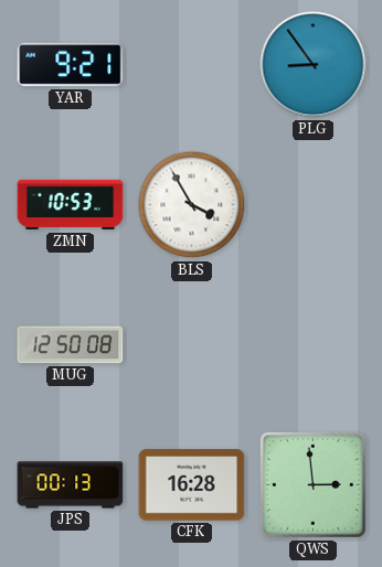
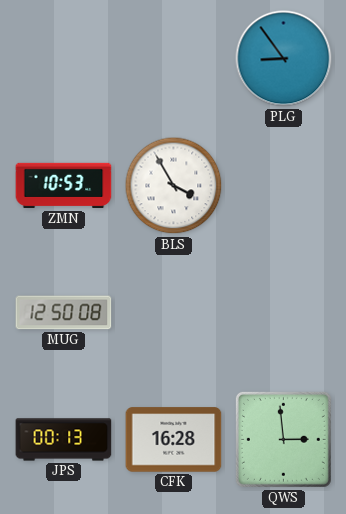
YAR: 9:21 -> none (71, 65)
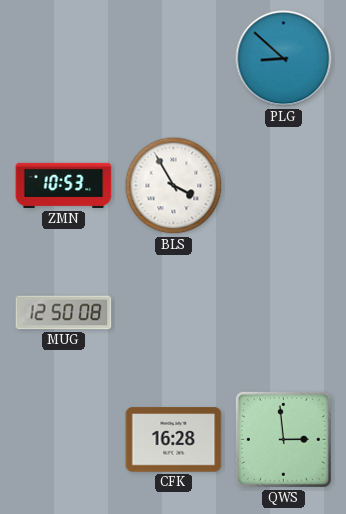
PLG: 8:54 -> 8:52 (284, 59)
JPS: 00:13 -> none (64, 440)
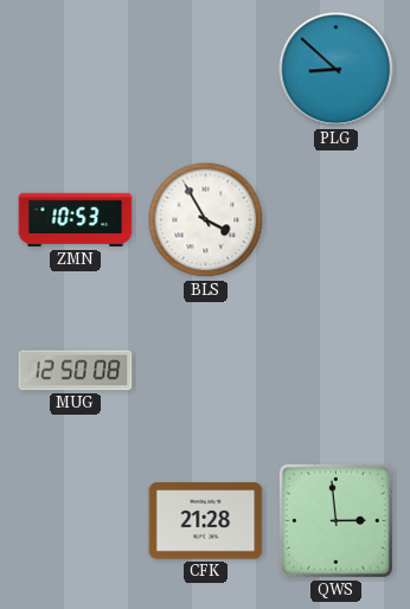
CFK: 16:28 -> 21:28 (206, 521)
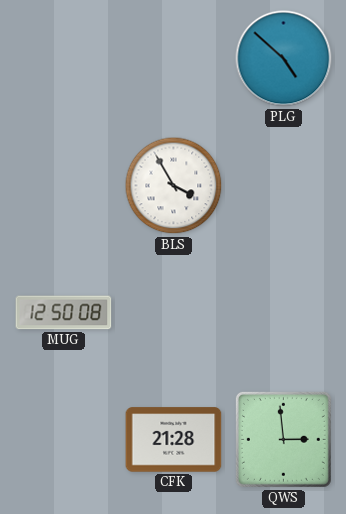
PLG: 8:52 -> 4:52 (284, 59)
ZMN: 10:53 -> none (76, 220)
